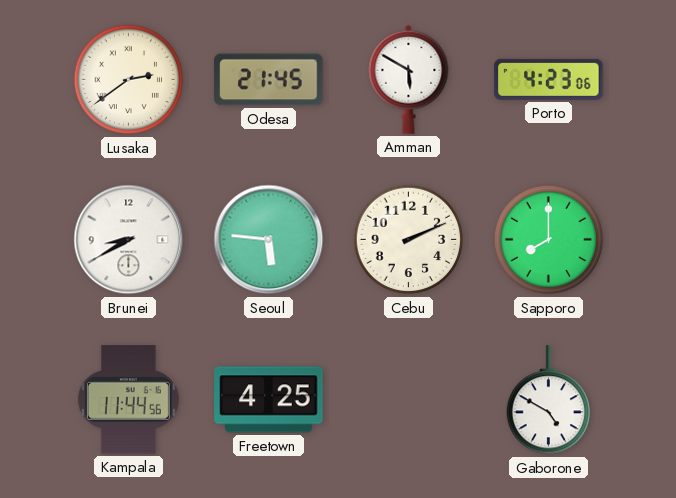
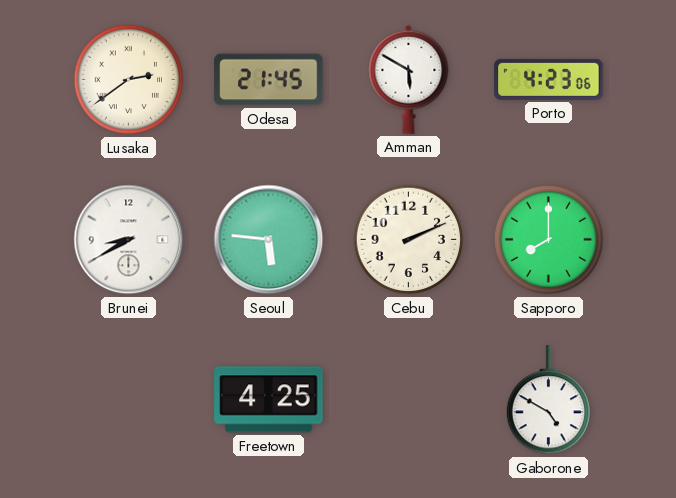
Kampala: 11:44 -> none (128, 400)
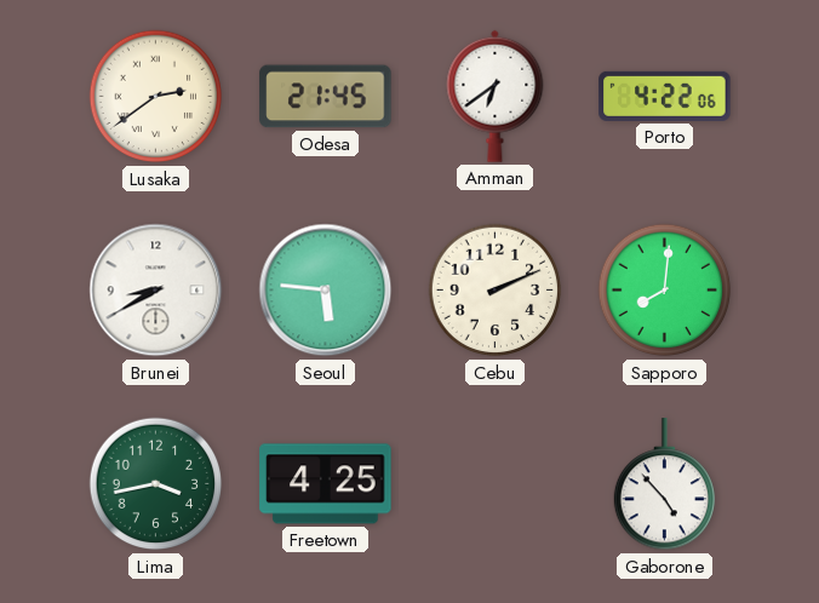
Amman: 5:50 -> 6:39 (496, 96)
Porto: 4:23 -> 4:22 (665, 96)
Sapporo: 8:00 -> 8:01 (665, 291)
Lima: none -> 3:43 (156, 484)
Gaborone: 4:50 -> 4:53 (664, 484)
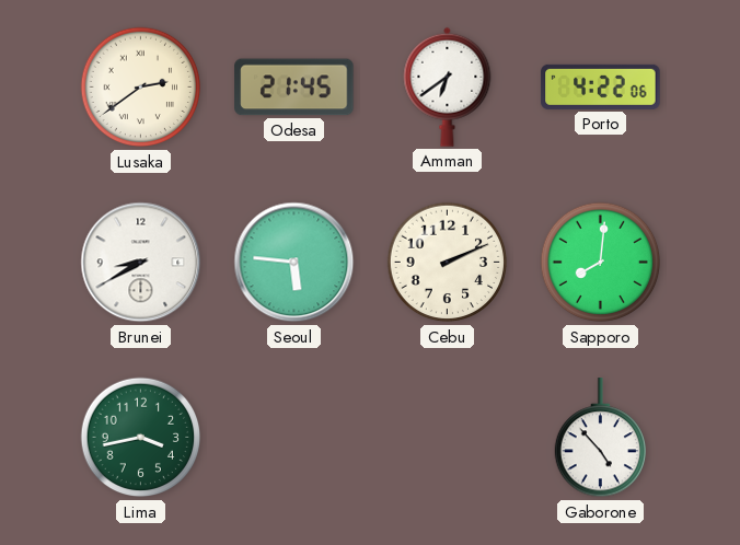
Freetown: 4:25 -> none (326, 484)
